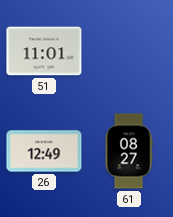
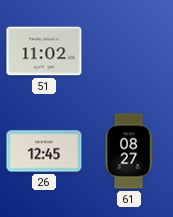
51: 11:01 -> 11:02 (44, 51)
26: 12:49 -> 12:45 (44, 151)
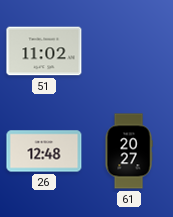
26: 12:45 -> 12:48 (44, 151)
61: 08:27 -> 20:27 (129, 151)
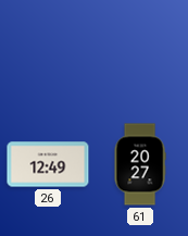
51: 11:02 -> none (44, 51)
26: 12:48 -> 12:49 (48, 164)
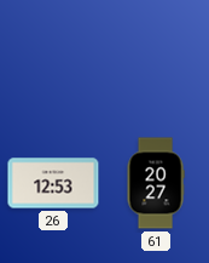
26: 12:49 -> 12:53 (53, 183)
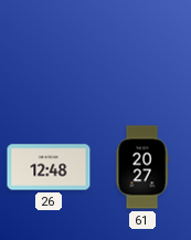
26: 12:53 -> 12:48 (49, 167)
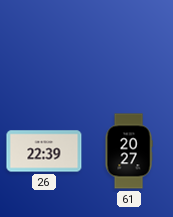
26: 12:48 -> 22:39 (44, 151)
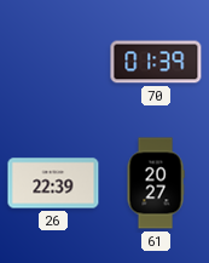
70: none -> 01:39 (156, 62)
